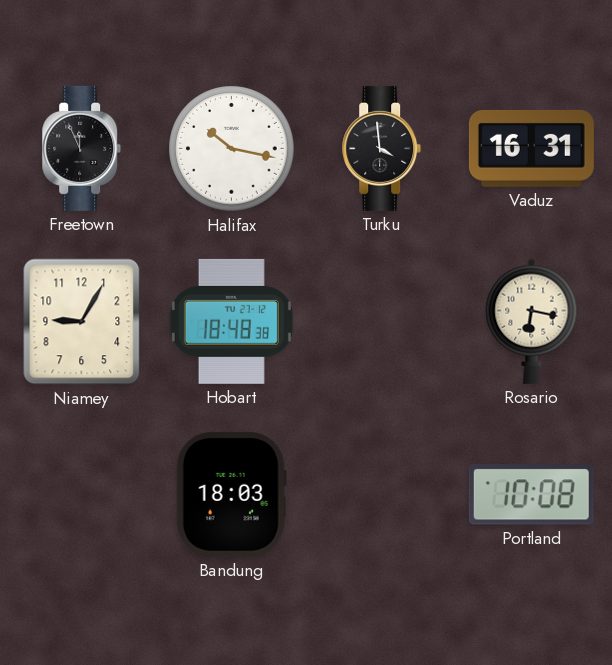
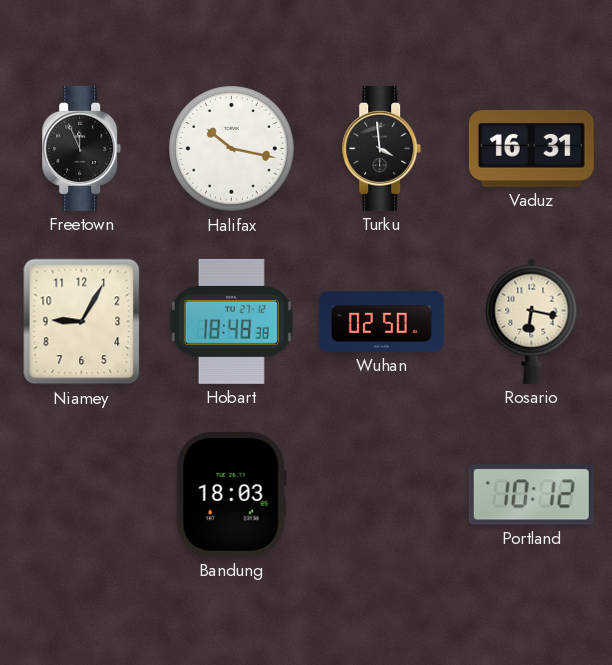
Wuhan: none -> 02:50 (381, 321)
Portland: 10:08 -> 10:12 (531, 495)
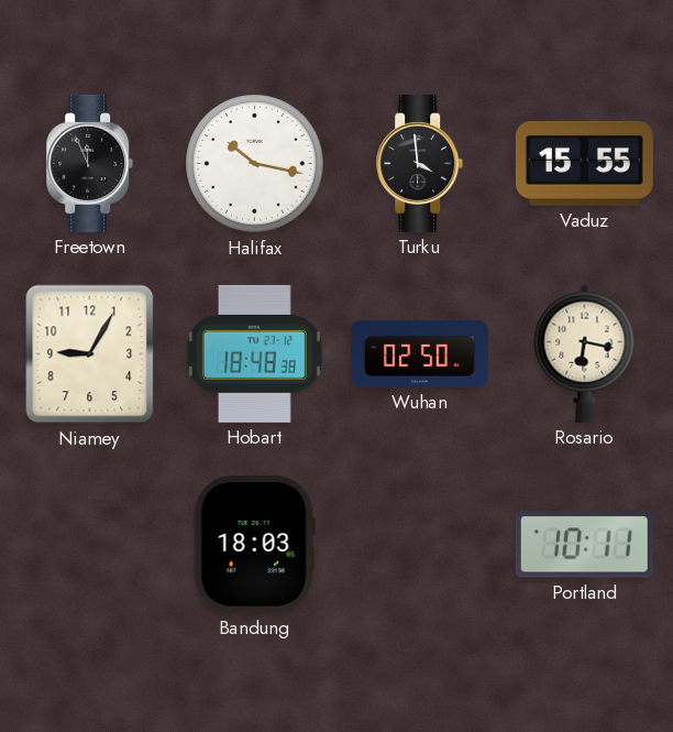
Vaduz: 16:31 -> 15:55 (584, 163)
Portland: 10:12 -> 10:11 (584, 545)
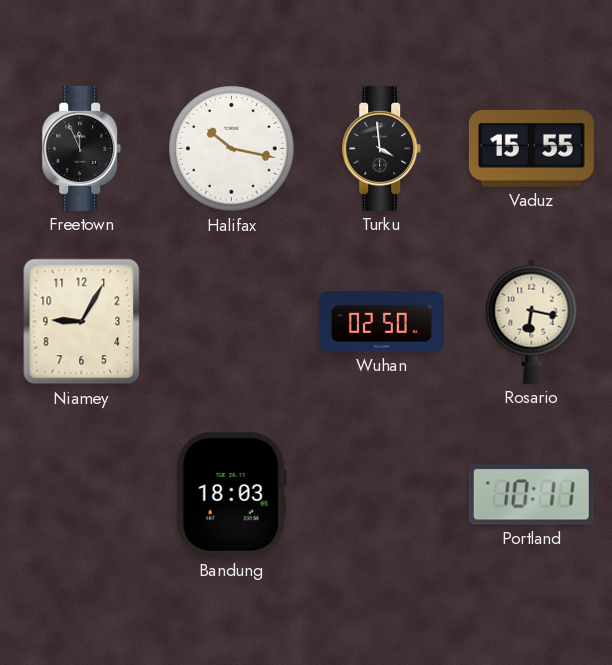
Hobart: 18:48 -> none (254, 353)
